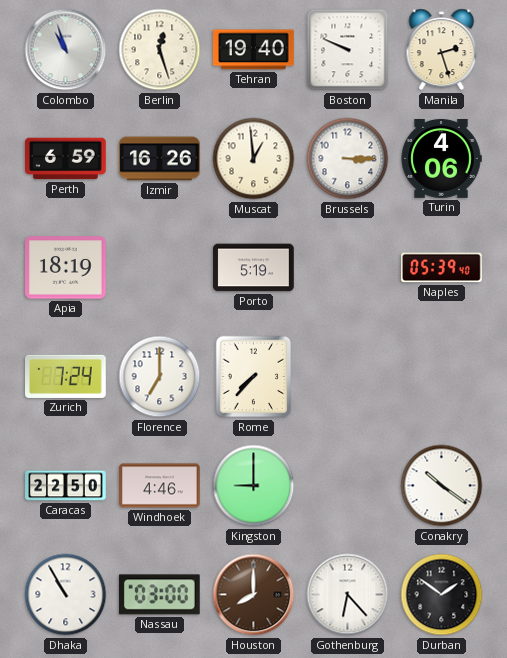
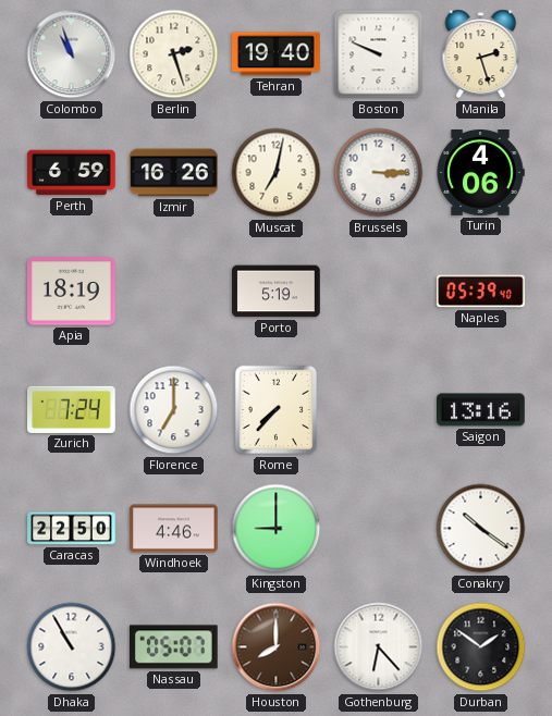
Berlin: 12:27 -> 2:27 (174, 54)
Muscat: 12:59 -> 7:02 (277, 173)
Saigon: none -> 13:16 (481, 410)
Nassau: 03:00 -> 05:07 (173, 647)
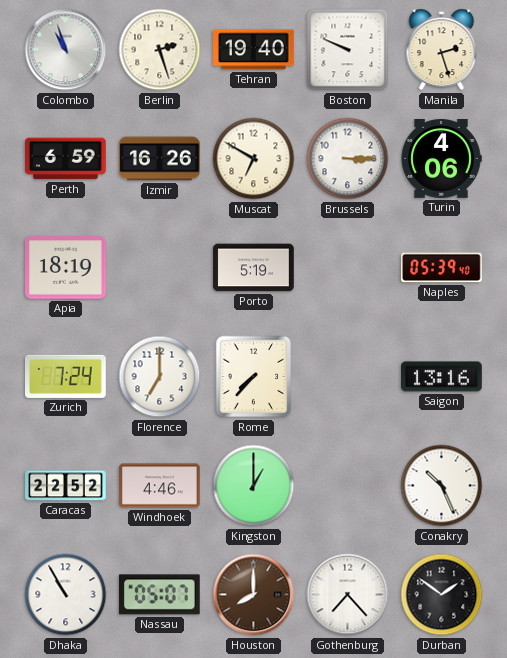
Muscat: 7:02 -> 6:50 (254, 159)
Caracas: 22:50 -> 22:52 (66, 486)
Kingston: 9:00 -> 1:00 (254, 486)
Conakry: 10:21 -> 10:26 (442, 486)
Gothenburg: 6:23 -> 7:23 (348, 595)
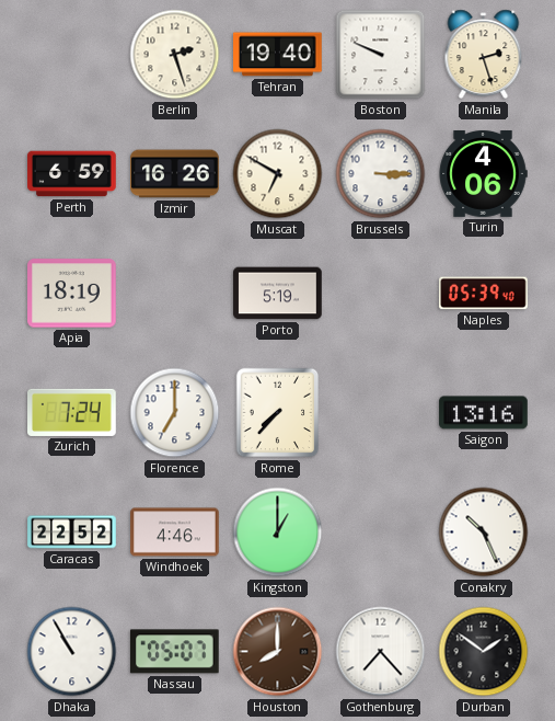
Colombo: 10:57 -> none (66, 50)
